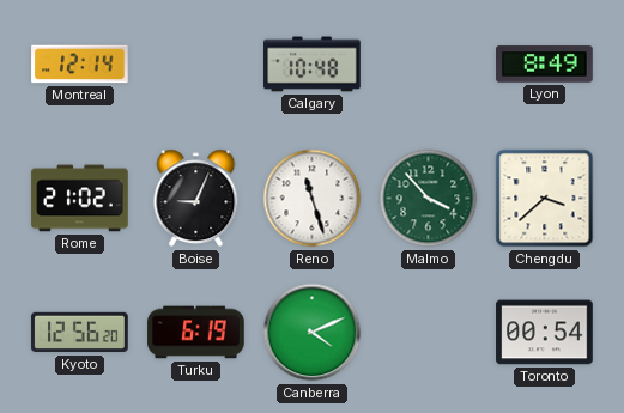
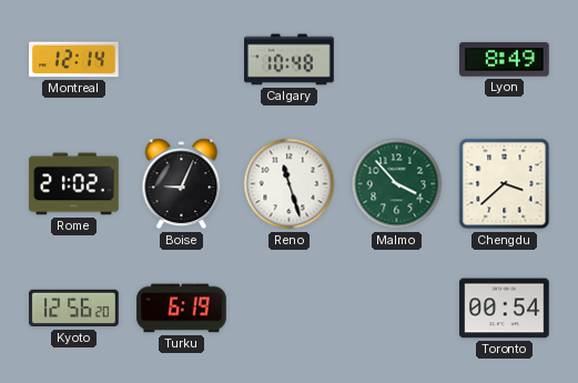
Canberra: 4:11 -> none (313, 333)
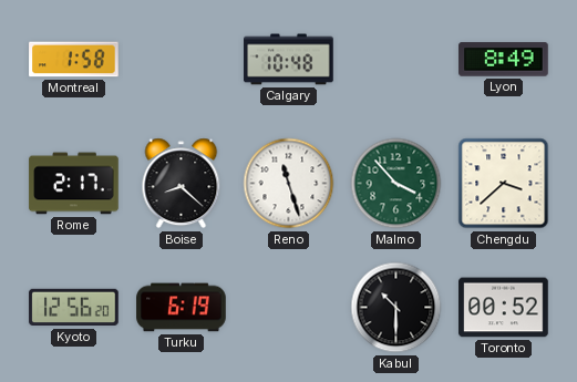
Montreal: 12:14 -> 1:58 (74, 60)
Rome: 21:02 -> 2:17 (74, 184)
Boise: 9:04 -> 8:22 (182, 184)
Kabul: none -> 10:30 (396, 308)
Toronto: 00:54 -> 00:52 (504, 308)
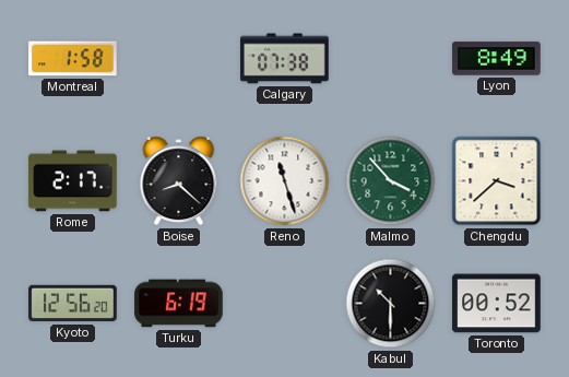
Calgary: 10:48 -> 07:38 (285, 59)
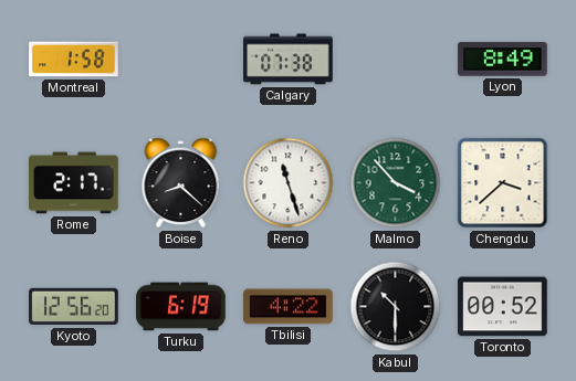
Tbilisi: none -> 4:22 (289, 307)
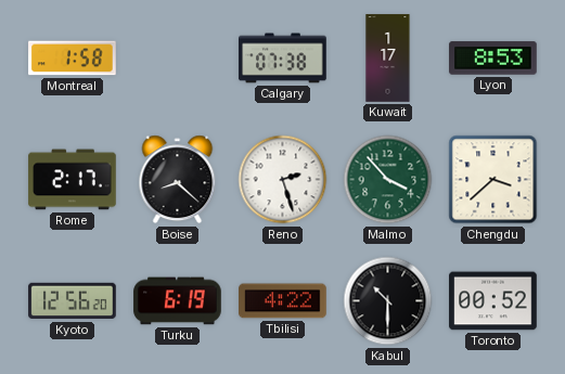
Kuwait: none -> 1:17 (388, 59)
Lyon: 8:49 -> 8:53 (493, 59)
Reno: 11:27 -> 2:27 (283, 180)
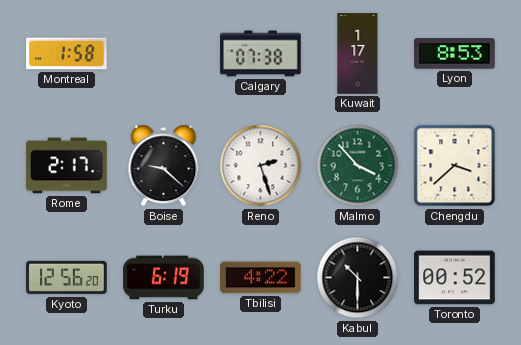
Boise: 8:22 -> 9:22 (164, 166)
